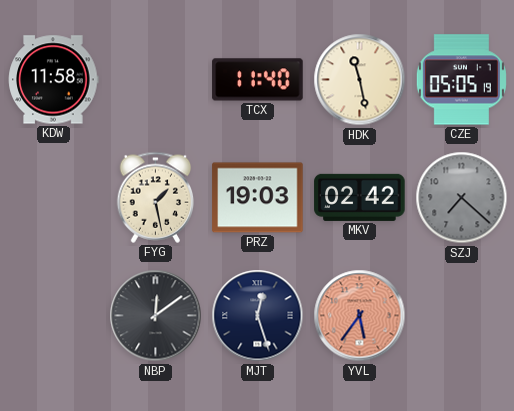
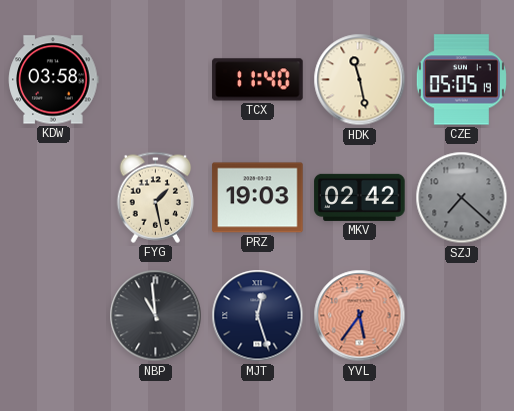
KDW: 11:58 -> 03:58 (54, 80)
NBP: 12:09 -> 10:59 (156, 316)
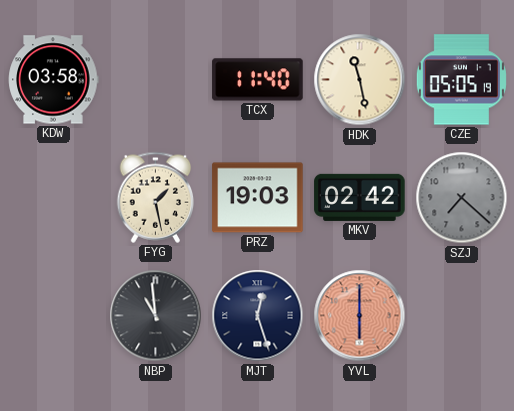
YVL: 5:36 -> 6:00 (360, 316)
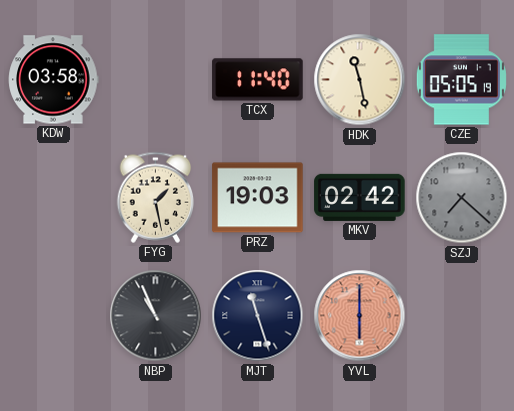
NBP: 10:59 -> 10:56 (156, 316)
MJT: 12:27 -> 11:27 (258, 316)
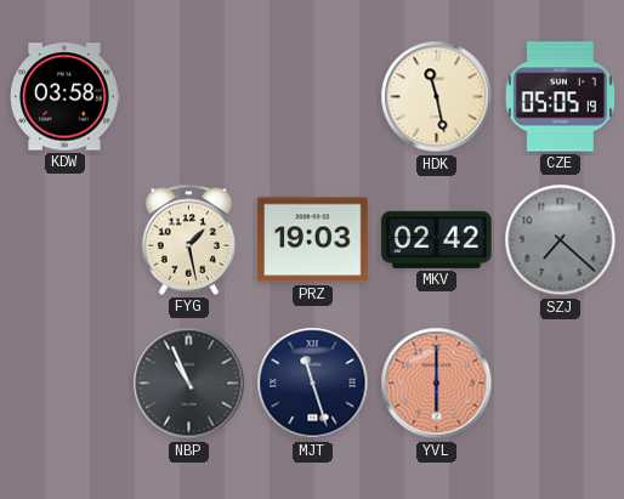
TCX: 11:40 -> none (258, 80)
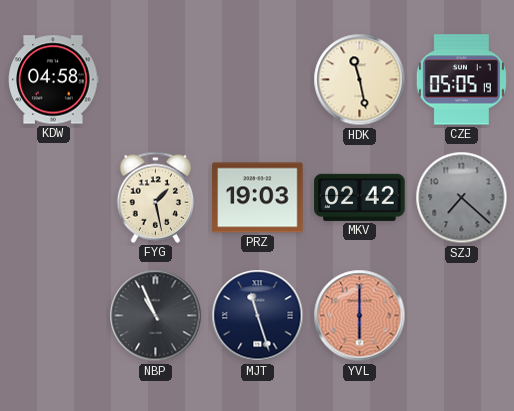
KDW: 03:58 -> 04:58 (54, 80)
